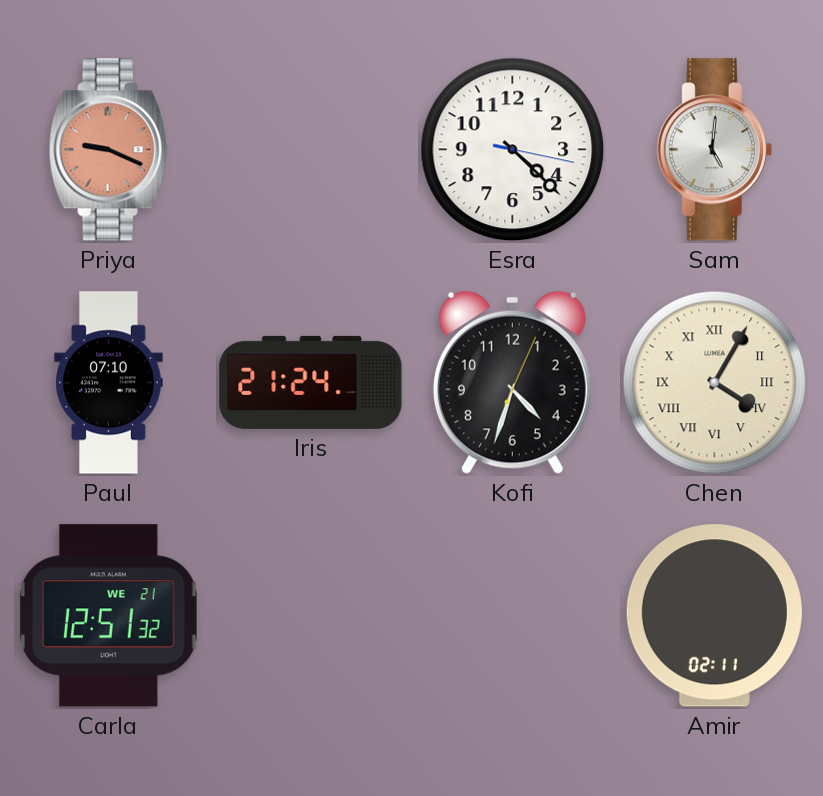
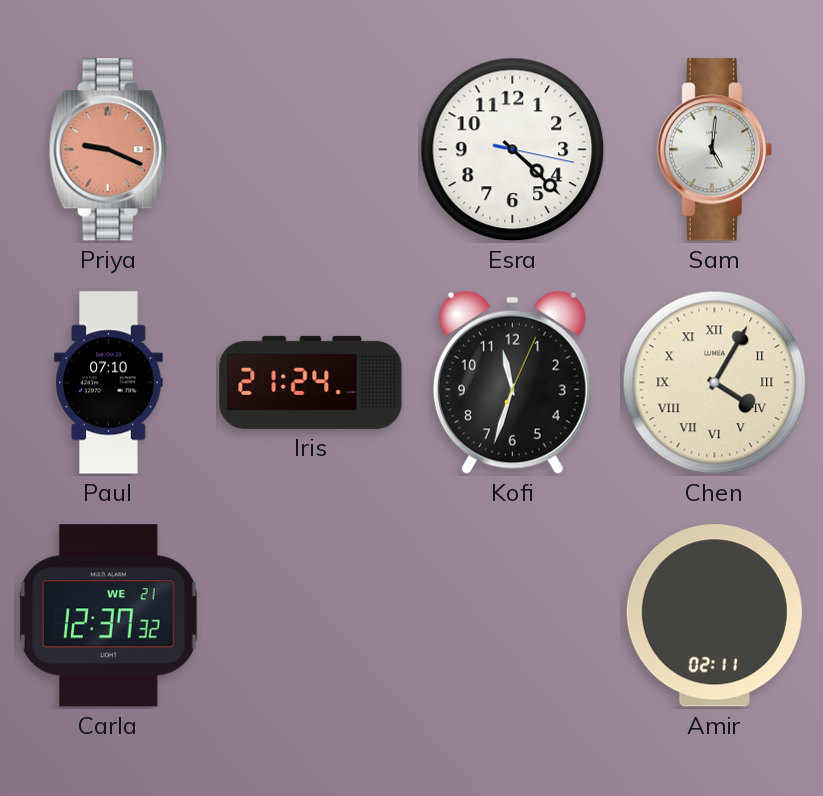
Kofi: 4:33 -> 11:33 (512, 382)
Carla: 12:51 -> 12:37 (108, 616)
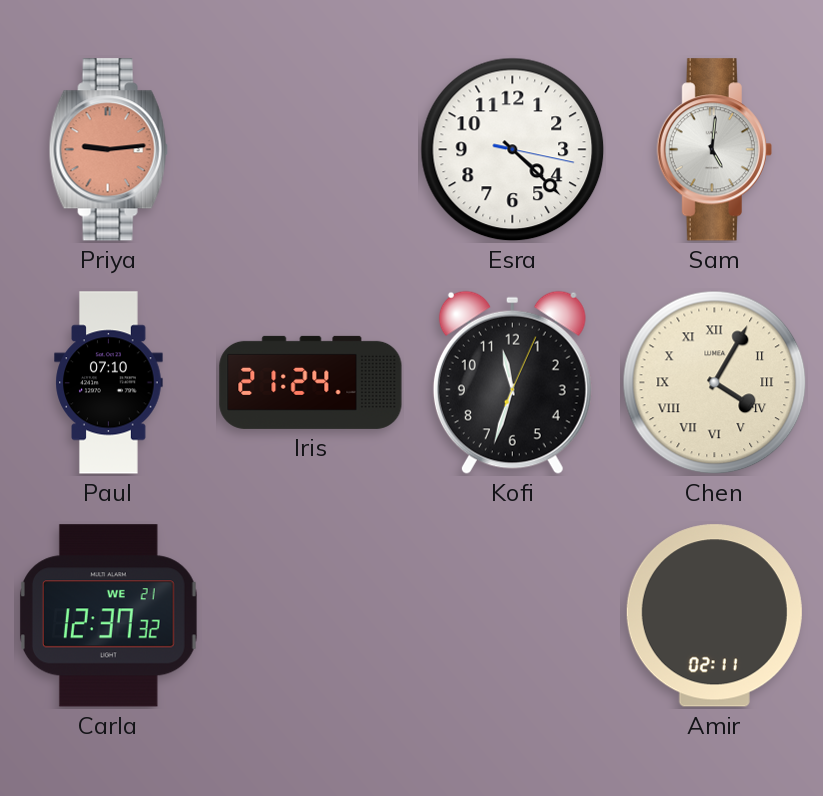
Priya: 9:19 -> 9:14 (108, 150)
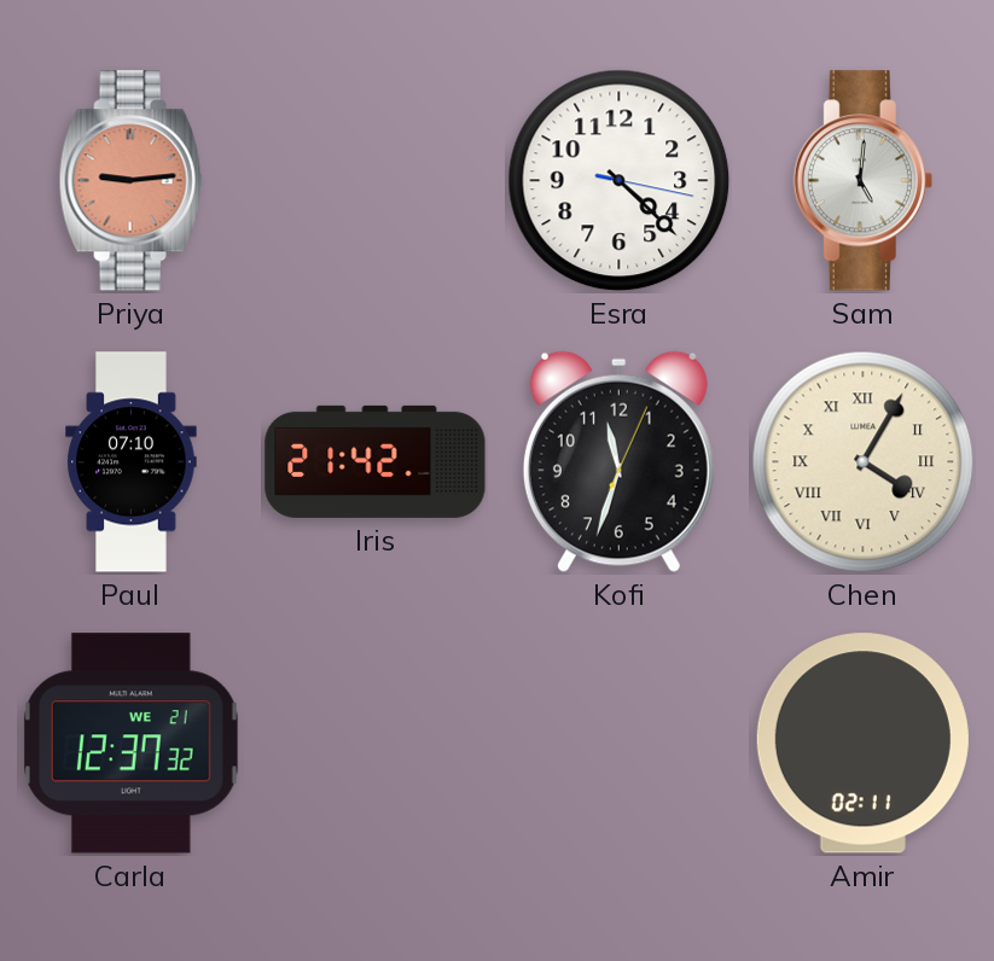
Iris: 21:24 -> 21:42 (376, 461)
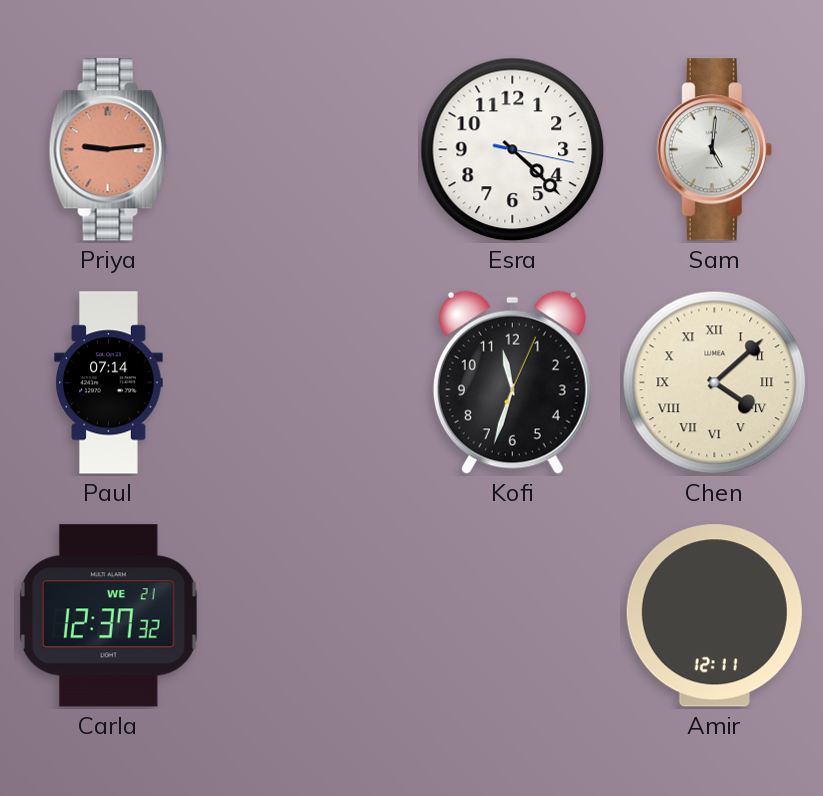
Paul: 07:10 -> 07:14 (109, 383)
Iris: 21:42 -> none (376, 461)
Chen: 4:05 -> 4:08 (715, 383)
Amir: 02:11 -> 12:11 (714, 616)
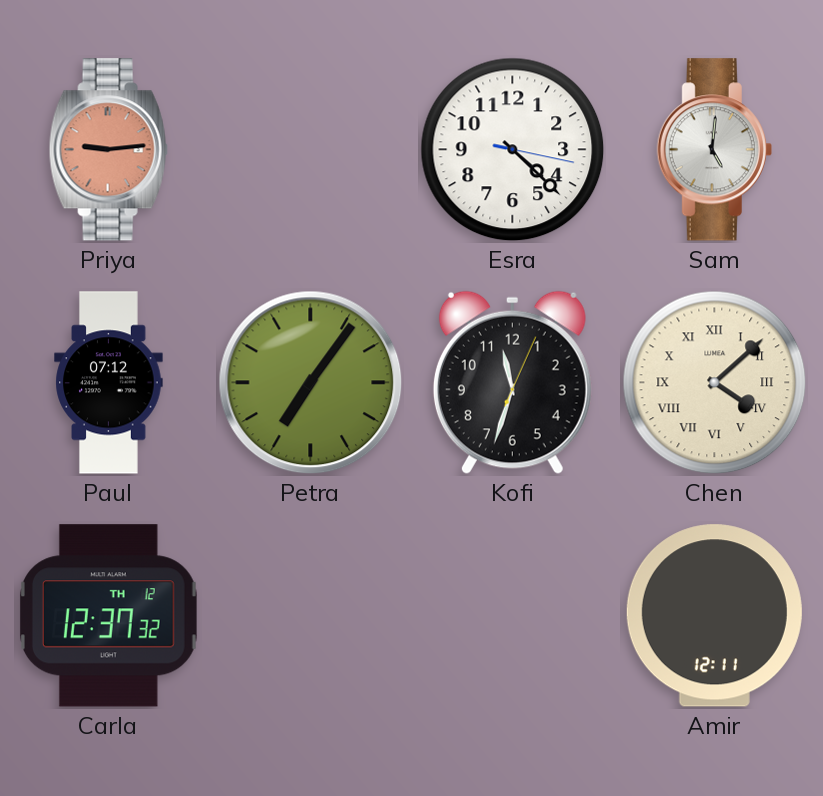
Paul: 07:14 -> 07:12 (109, 383)
Petra: none -> 7:06 (311, 383)
Carla date: WE 21 -> TH 12 (108, 616)
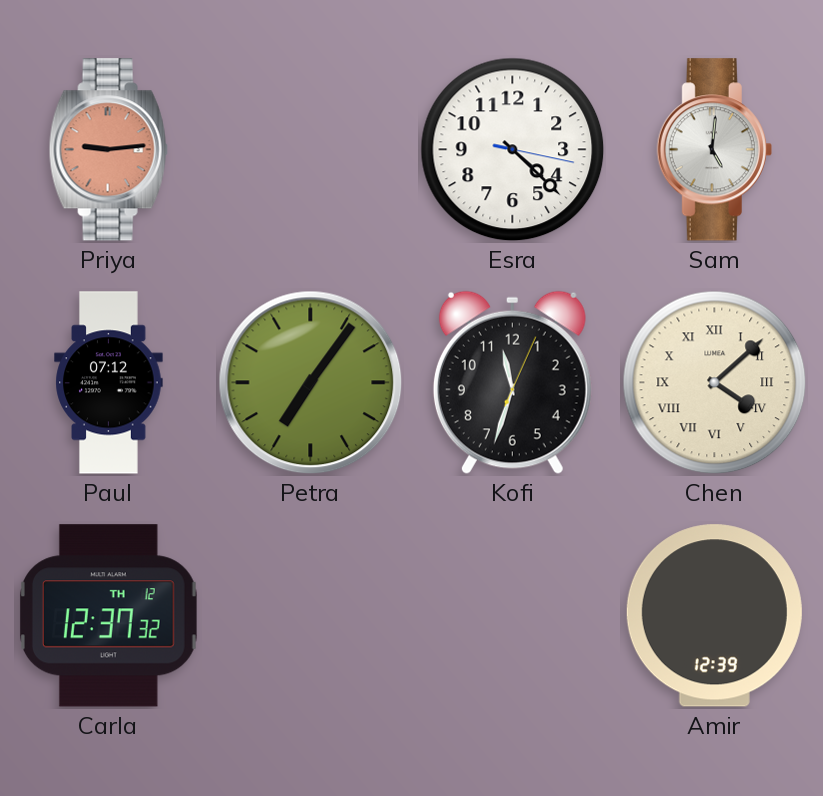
Amir: 12:11 -> 12:39 (714, 616)
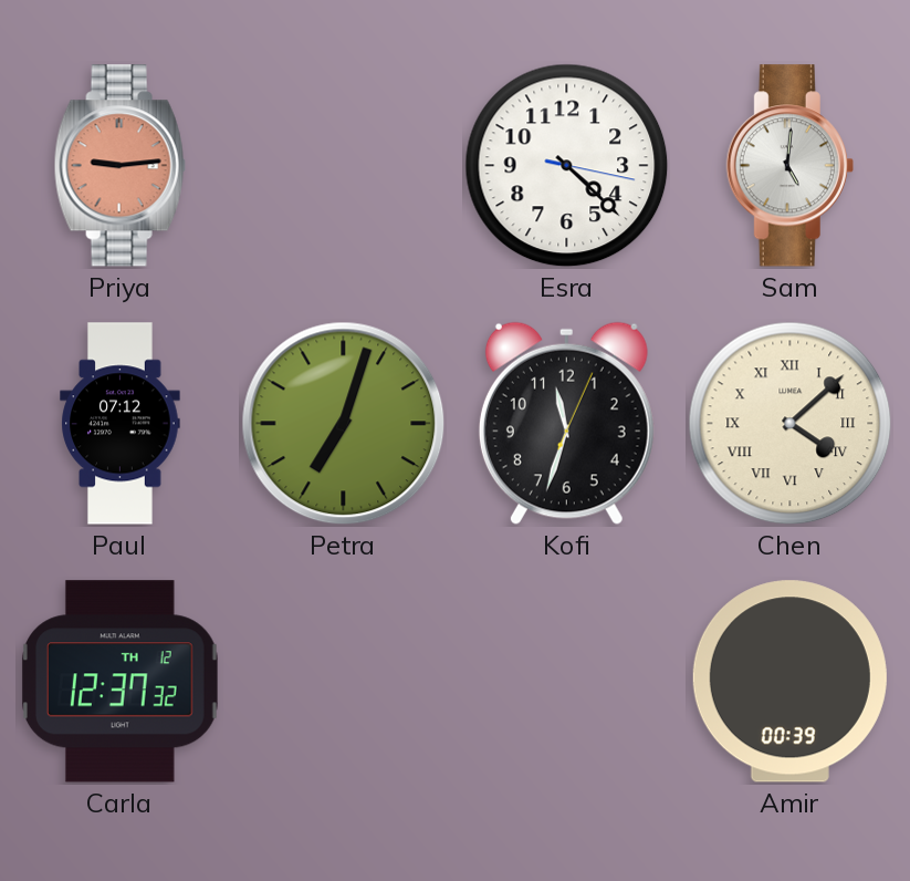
Petra: 7:06 -> 7:03 (344, 424)
Amir: 12:39 -> 00:39 (789, 682)
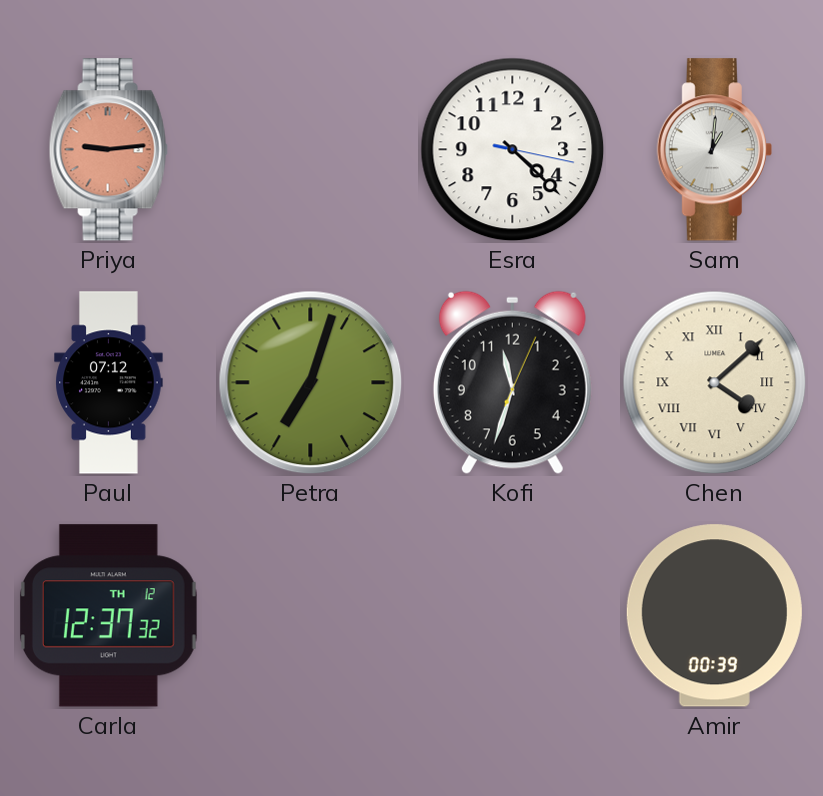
Sam: 5:01 -> 1:01 (714, 150)
